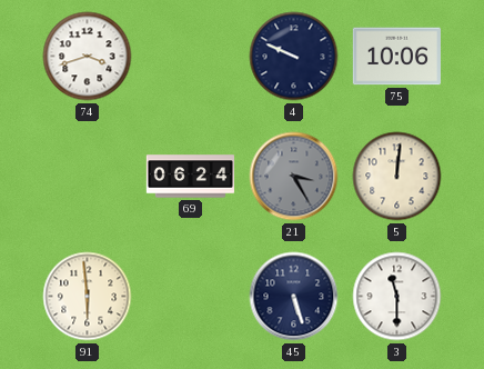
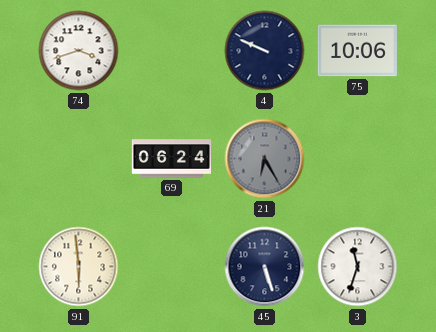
21: 3:25 -> 6:25 (265, 159)
5: 12:01 -> none (397, 177)
3: 11:30 -> 11:33 (358, 267)
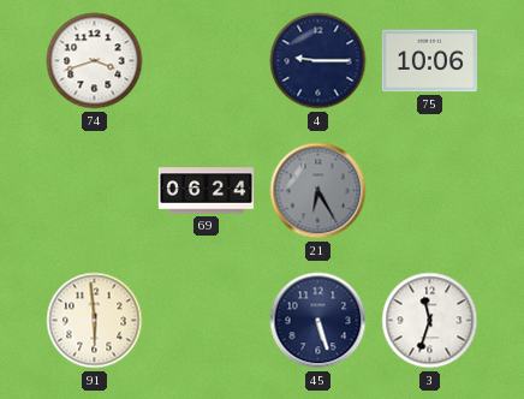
4: 9:49 -> 9:15 (318, 61)
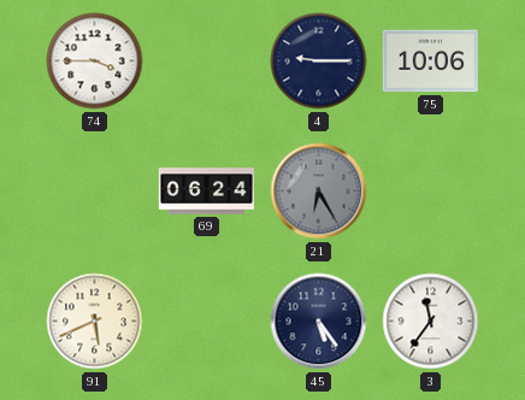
74: 3:42 -> 3:45 (95, 61)
91: 5:59 -> 5:41 (95, 322)
45: 5:27 -> 5:24 (319, 322)
3: 11:33 -> 11:36 (431, 322)
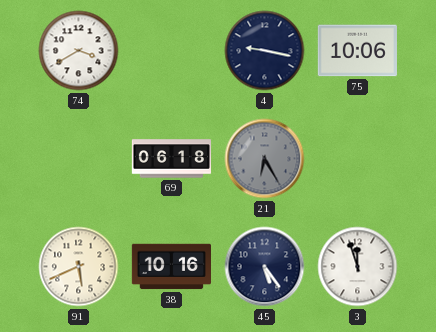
74: 3:45 -> 3:40 (79, 51)
4: 9:15 -> 9:17 (265, 51)
69: 06:24 -> 06:18 (171, 159)
38: none -> 10:16 (171, 267)
3: 11:36 -> 11:57 (358, 267)
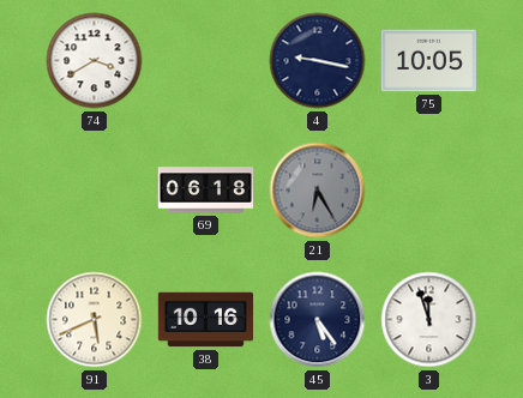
75: 10:06 -> 10:05 (428, 61)
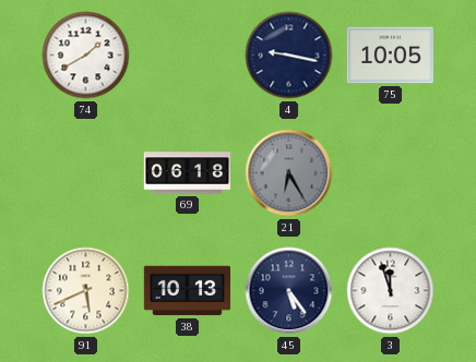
74: 3:40 -> 1:40 (86, 56)
38: 10:16 -> 10:13 (187, 291)
